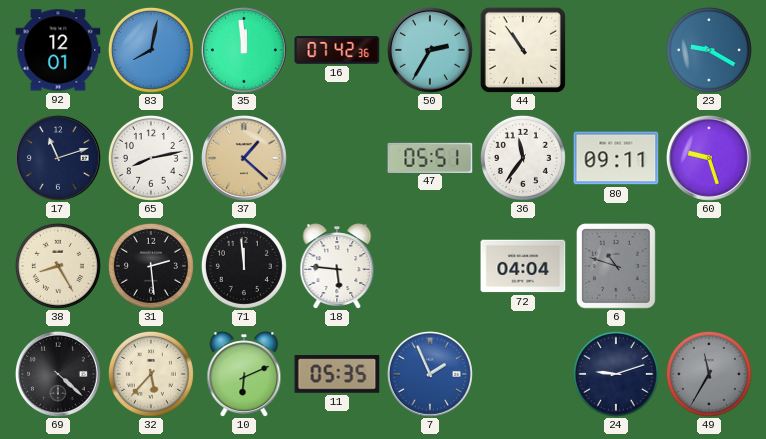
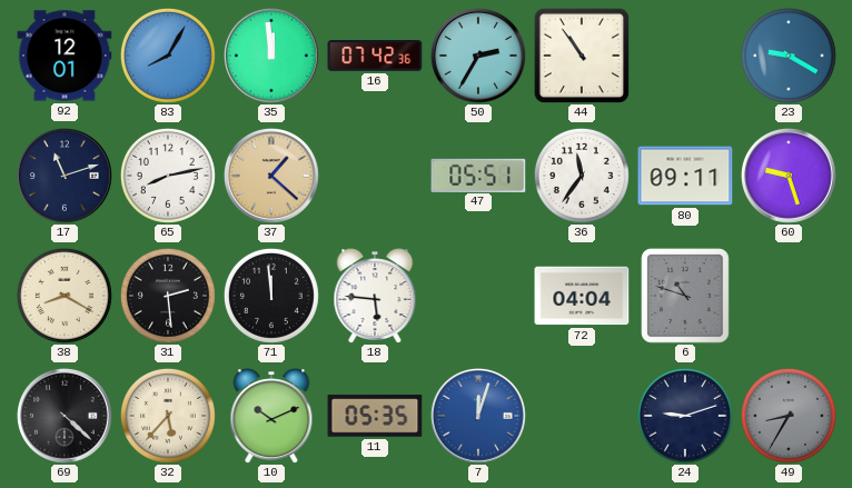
83: 8:02 -> 8:05 (168, 56)
38: 8:25 -> 8:20 (65, 296)
10: 6:11 -> 10:11 (271, 416)
7: 1:56 -> 12:03 (478, 416)
49: 11:35 -> 8:35 (789, 416)
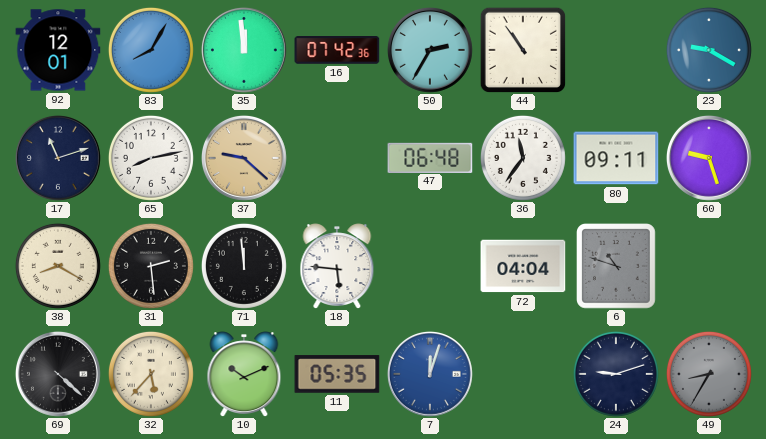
37: 1:22 -> 9:22 (244, 158)
47: 05:51 -> 06:48 (430, 157)
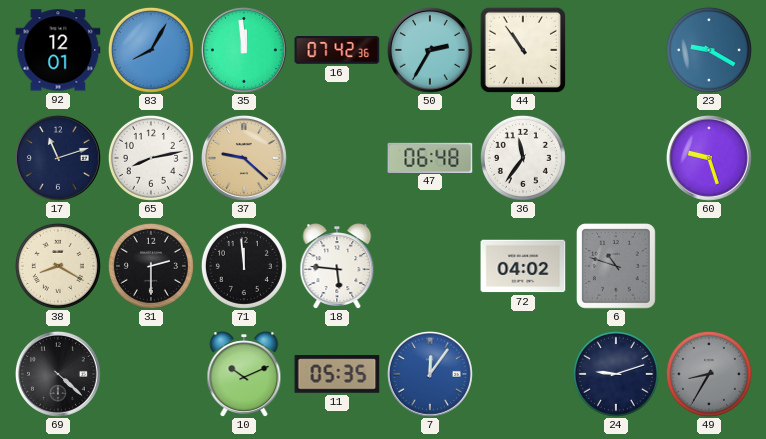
80: 09:11 -> none (616, 158)
31: 2:29 -> 2:30 (151, 266)
72: 04:04 -> 04:02 (523, 266)
32: 5:37 -> none (151, 374)
7: 12:03 -> 12:06 (430, 374)
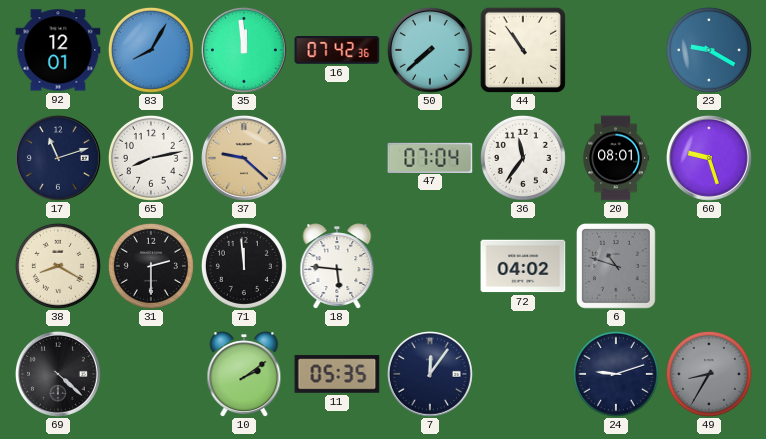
50: 2:35 -> 7:38 (430, 50)
47: 06:48 -> 07:04 (430, 157)
20: none -> 08:01 (616, 158)
10: 10:11 -> 2:09 (244, 374)
7 dial: blue -> navy (430, 374)
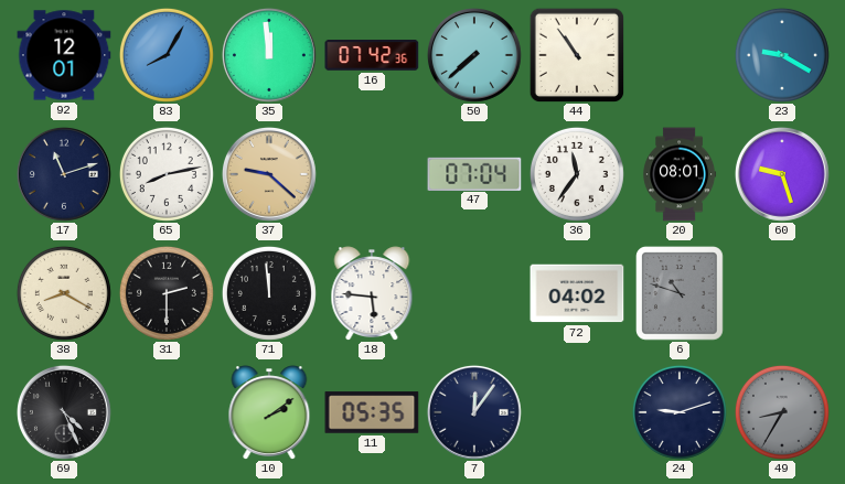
69: 4:22 -> 4:26 (64, 412)
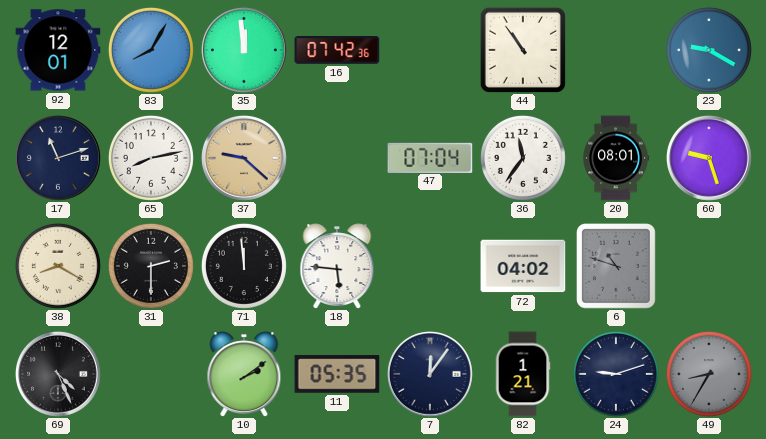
50: 7:38 -> none (474, 55)
82: none -> 1:21 (523, 374)
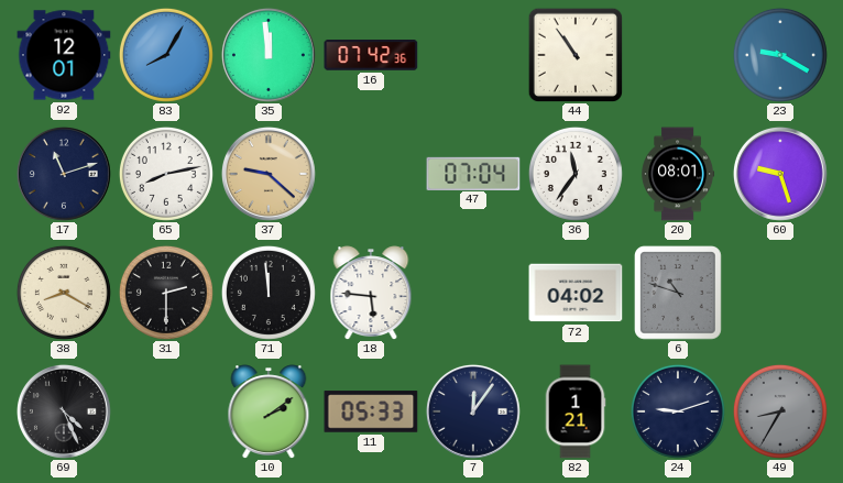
11: 05:35 -> 05:33 (371, 411)
